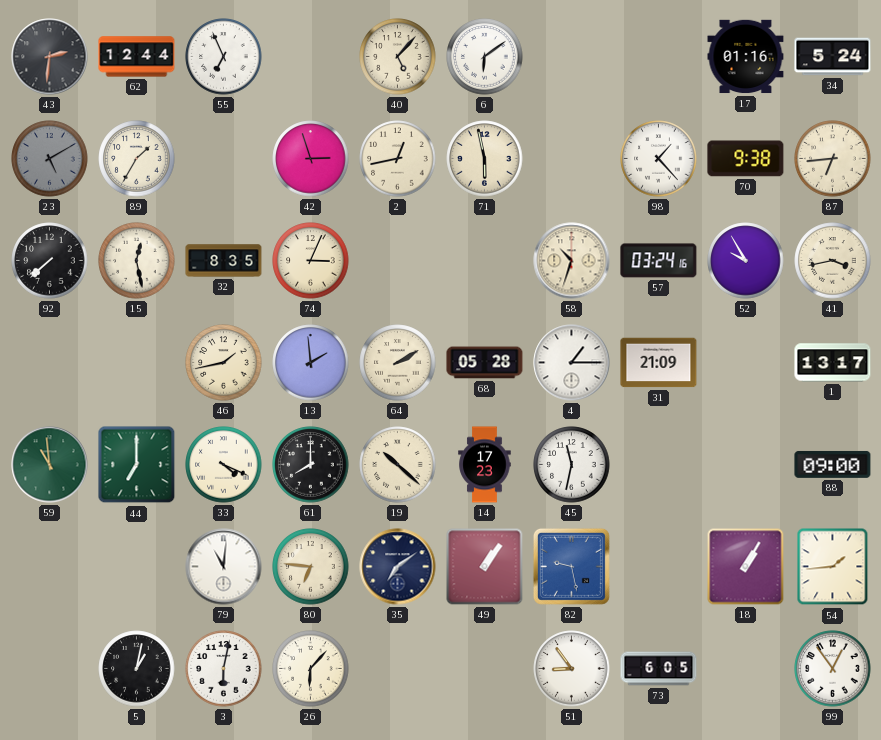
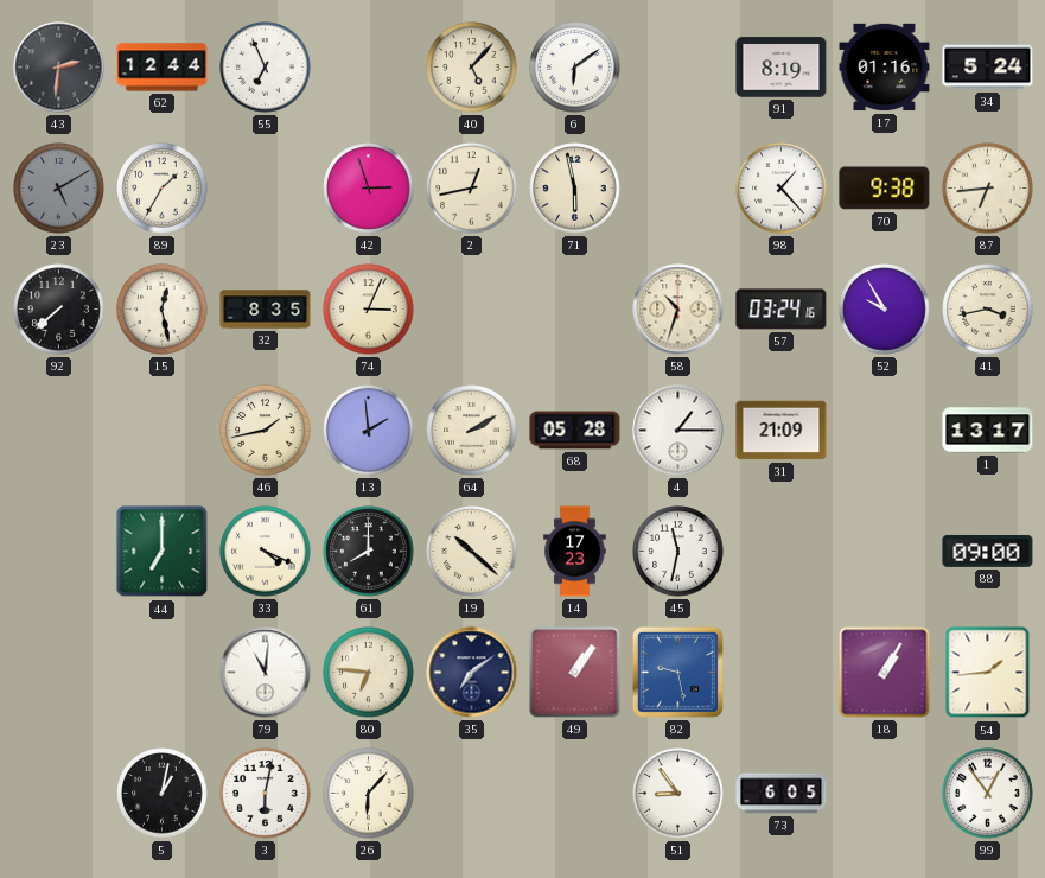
91: none -> 8:19 (782, 68)
59: 10:59 -> none (50, 465)
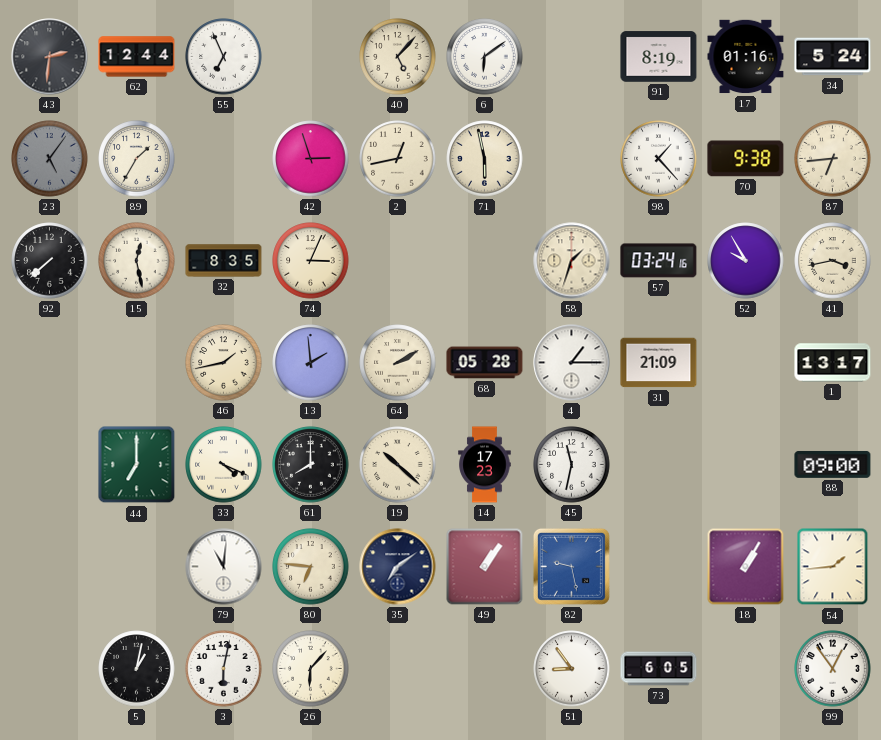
23: 5:10 -> 5:06 (50, 159)
58: 10:33 -> 1:33 (572, 261)
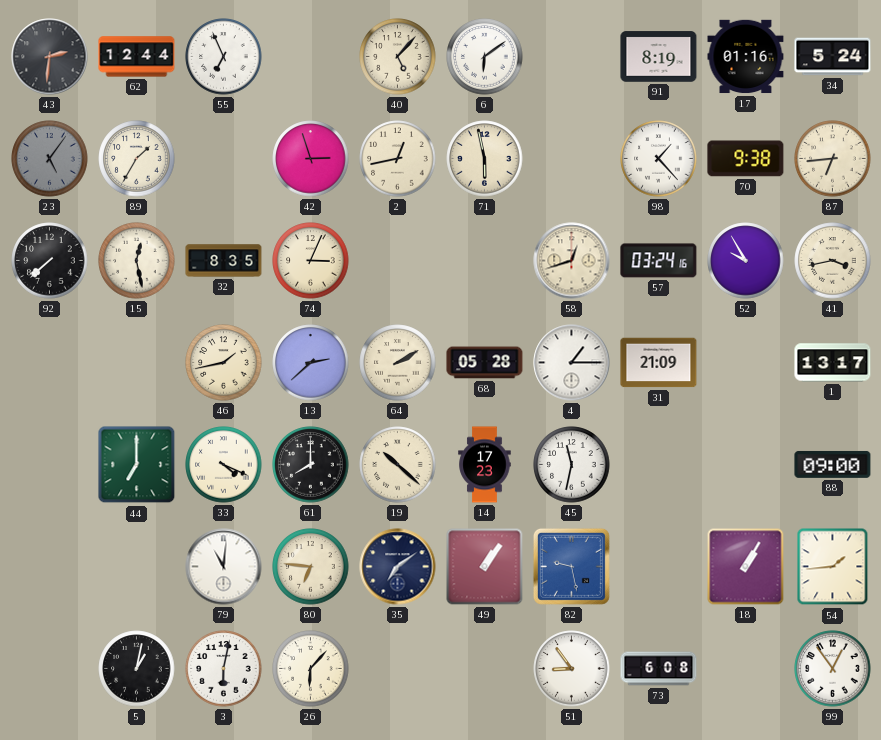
58: 1:33 -> 12:42 (572, 261)
13: 1:59 -> 2:38 (311, 363)
73: 6:05 -> 6:08 (659, 669)
